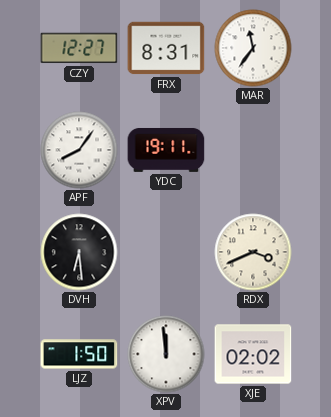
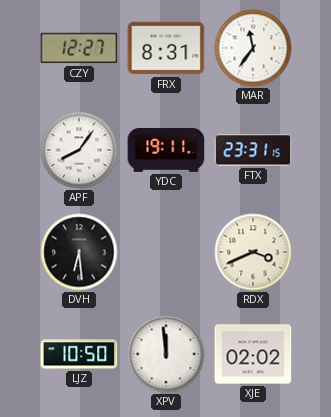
FTX: none -> 23:31 (253, 150)
LJZ: 1:50 -> 10:50 (79, 354)
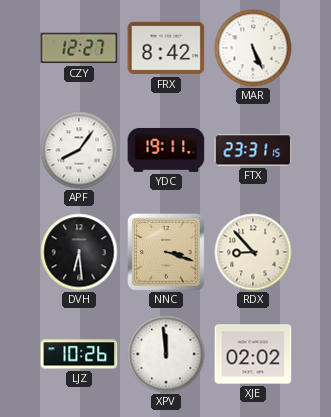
FRX: 8:31 -> 8:42 (166, 48)
MAR: 11:36 -> 5:26 (253, 48)
NNC: none -> 3:18 (167, 253)
RDX: 3:41 -> 8:53 (253, 252)
LJZ: 10:50 -> 10:26 (79, 354)
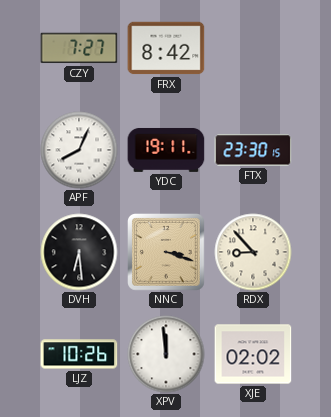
CZY: 12:27 -> 7:27 (79, 48)
MAR: 5:26 -> none (253, 48)
APF: 8:06 -> 8:04 (79, 150)
FTX: 23:31 -> 23:30 (253, 150)
